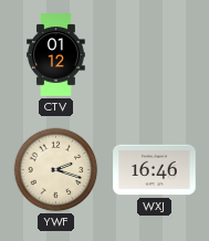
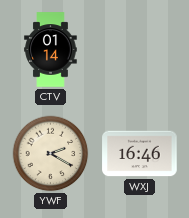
CTV: 01:12 -> 01:14 (51, 50)
YWF: 2:18 -> 2:20 (51, 154)
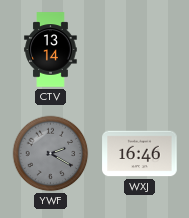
CTV: 01:14 -> 13:14 (51, 50)
YWF dial: cream -> grey (51, 154)
